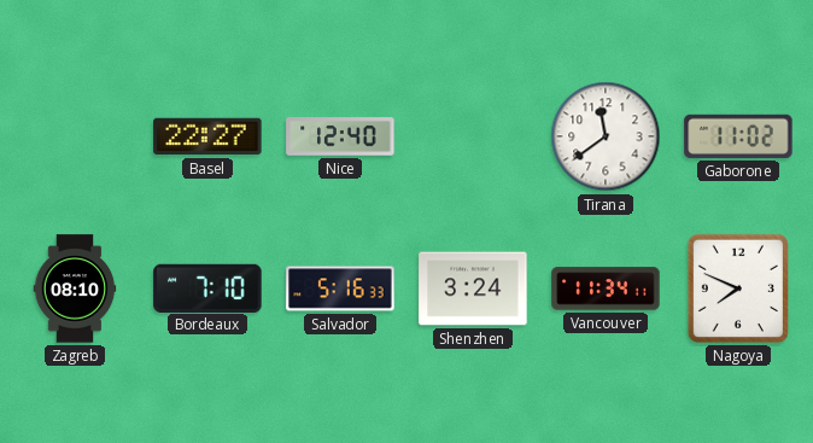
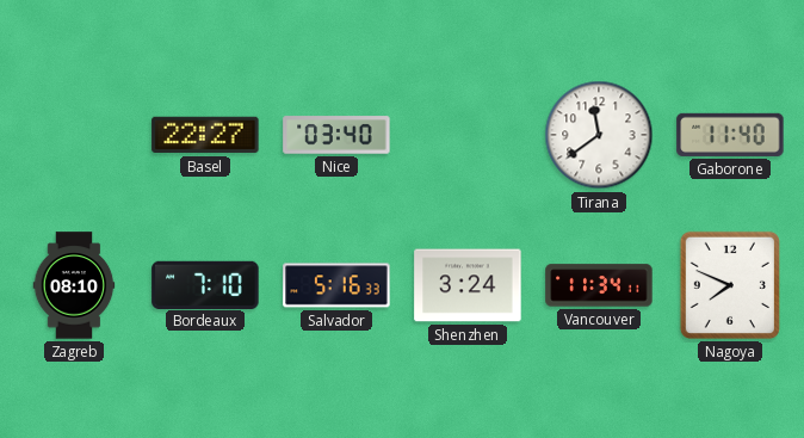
Nice: 12:40 -> 03:40 (336, 135)
Gaborone: 11:02 -> 11:40 (730, 135)
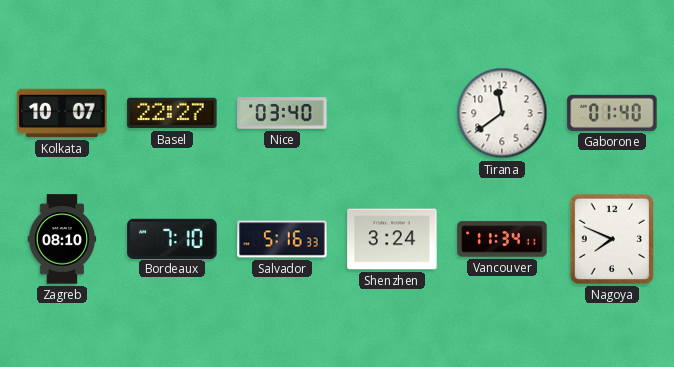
Kolkata: none -> 10:07 (62, 113)
Gaborone: 11:40 -> 01:40 (612, 113)
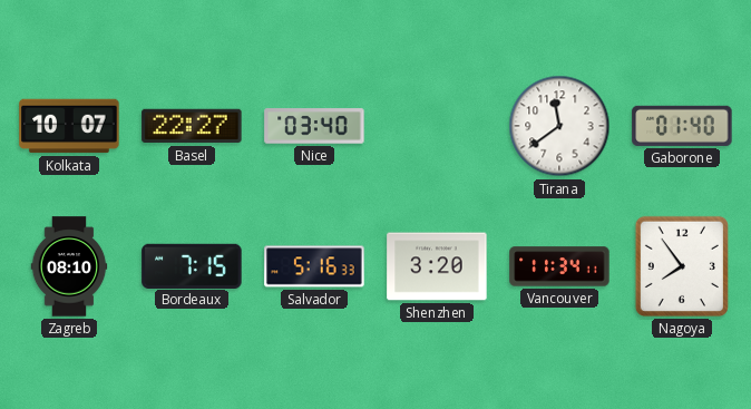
Bordeaux: 7:10 -> 7:15 (192, 265)
Shenzhen: 3:24 -> 3:20 (437, 266)
Nagoya: 7:49 -> 7:54 (682, 266)
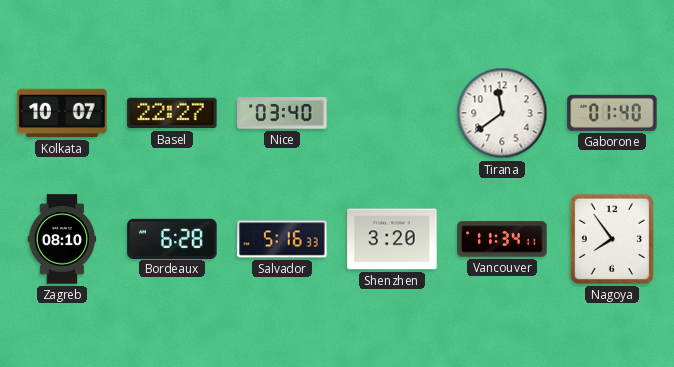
Bordeaux: 7:15 -> 6:28 (172, 238)
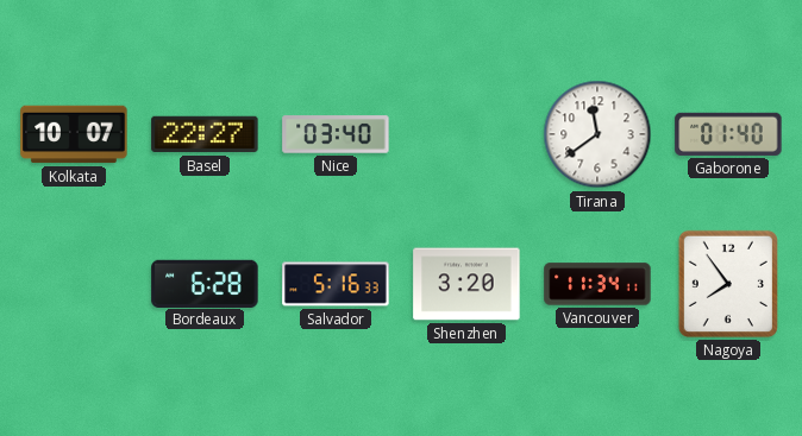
Zagreb: 08:10 -> none (62, 239)
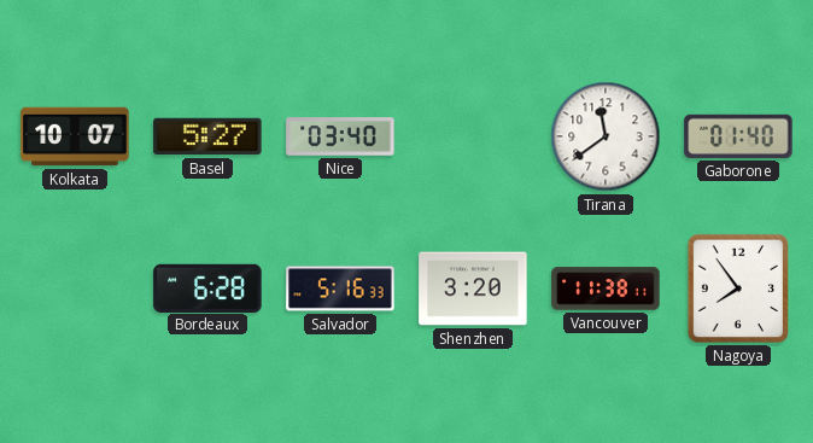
Basel: 22:27 -> 5:27 (207, 136)
Vancouver: 11:34 -> 11:38 (606, 288)
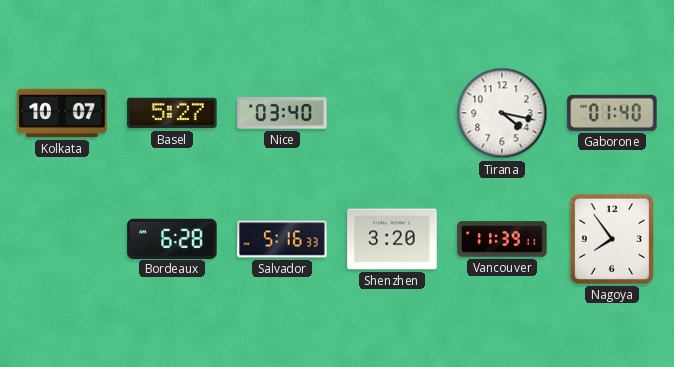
Tirana: 11:39 -> 4:17 (502, 113)
Vancouver: 11:38 -> 11:39 (502, 239)
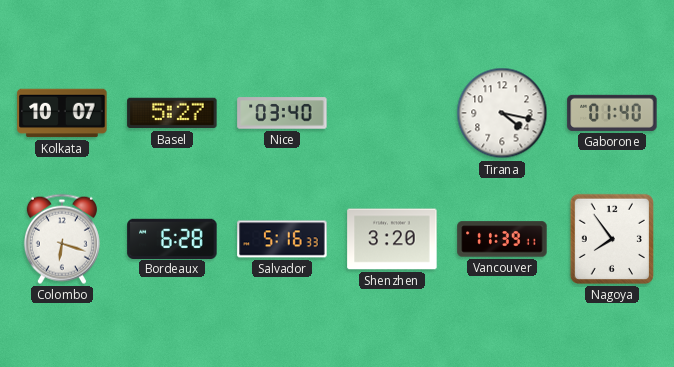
Colombo: none -> 6:18 (62, 239)
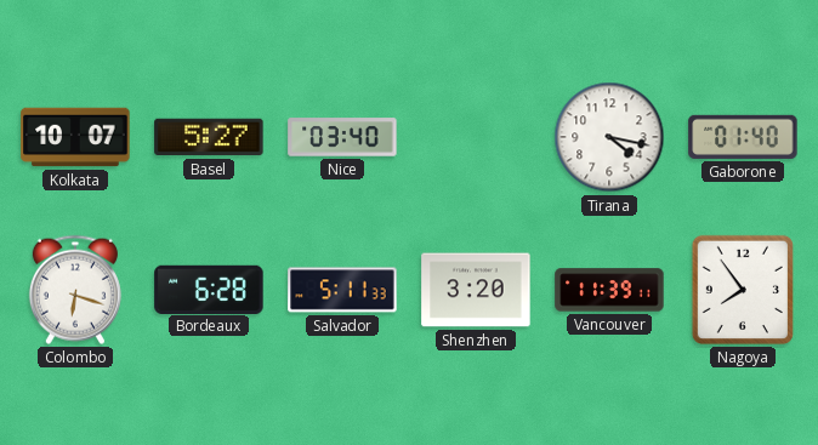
Salvador: 5:16 -> 5:11 (342, 290)
